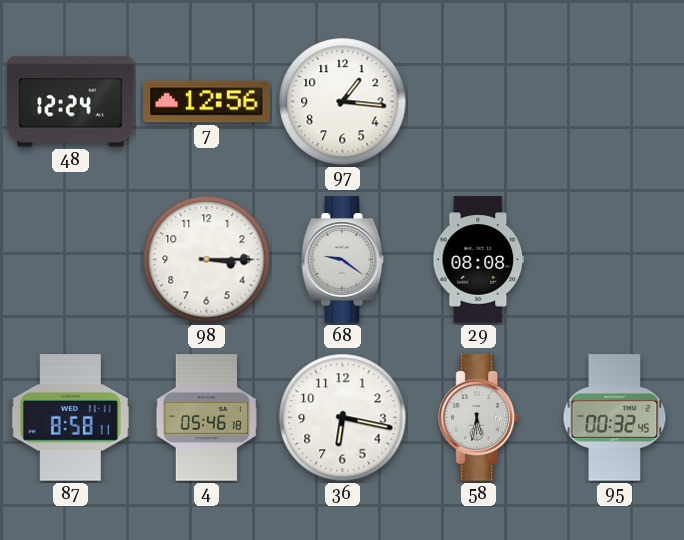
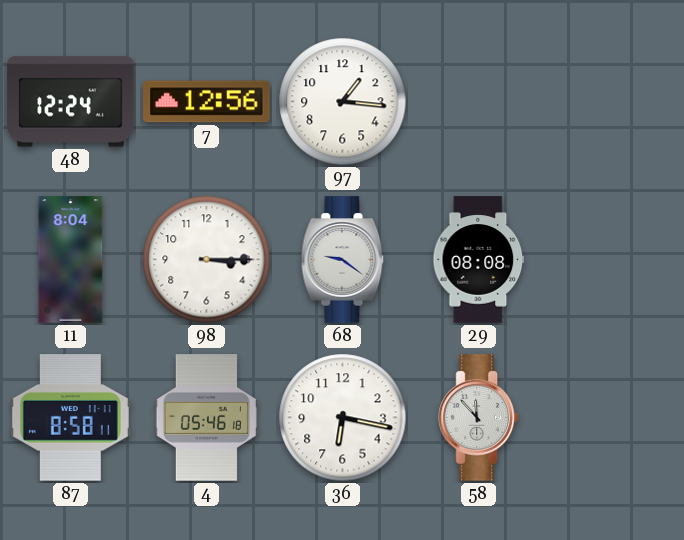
11: none -> 8:04 (71, 260)
58: 5:32 -> 11:53 (478, 418)
95: 00:32 -> none (615, 418)
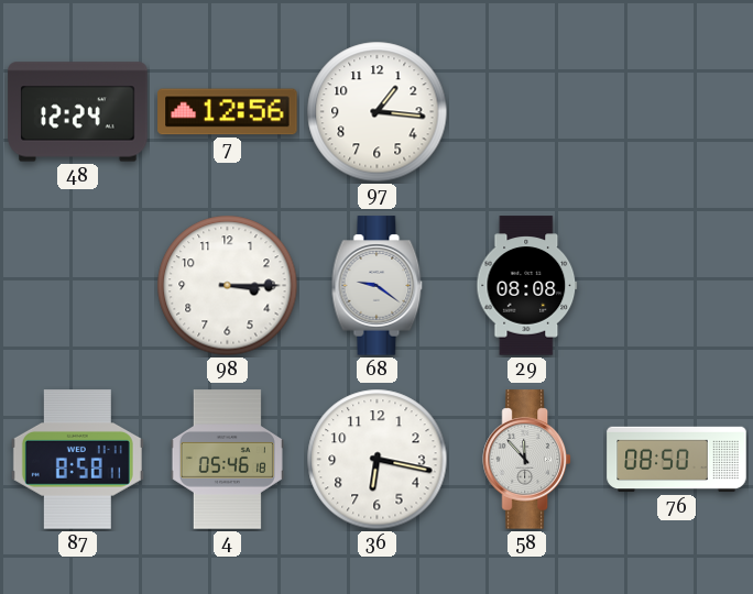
11: 8:04 -> none (71, 260)
76: none -> 08:50 (677, 460)
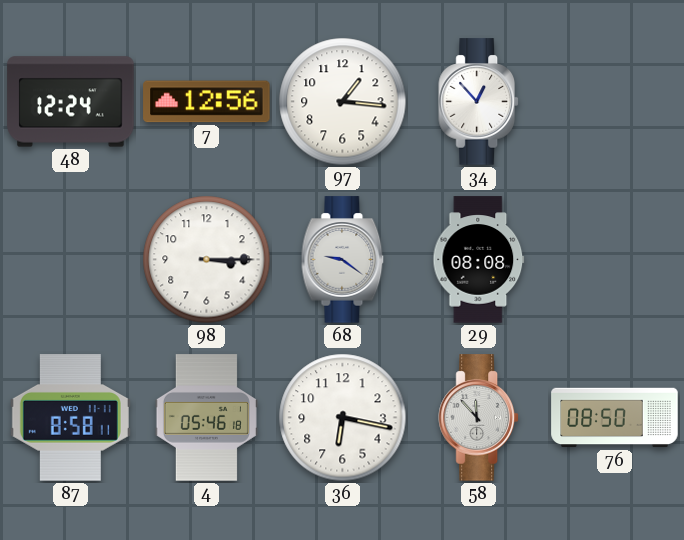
34: none -> 12:53 (478, 102)
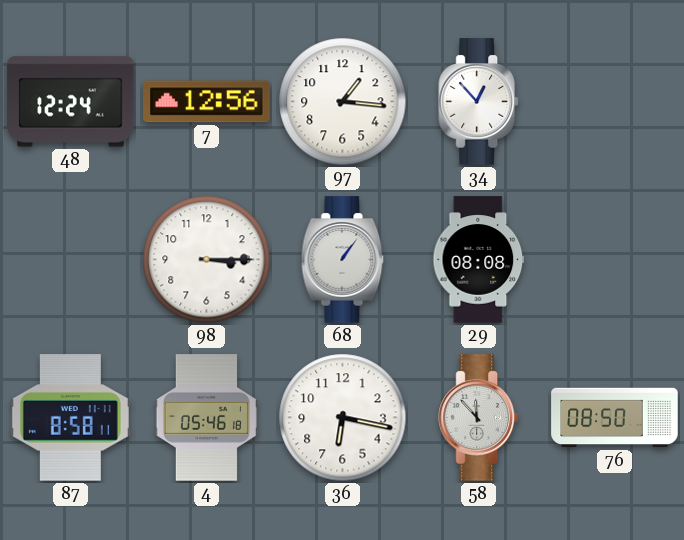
68: 9:21 -> 1:06 (343, 260)
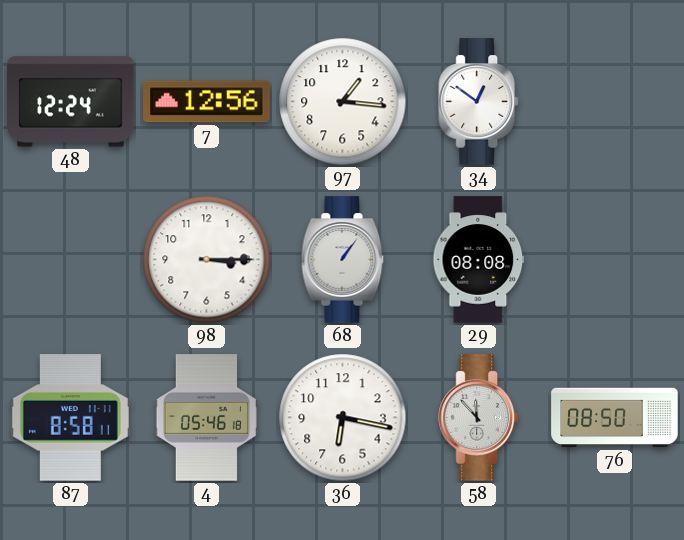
34: 12:53 -> 12:51 (478, 102)
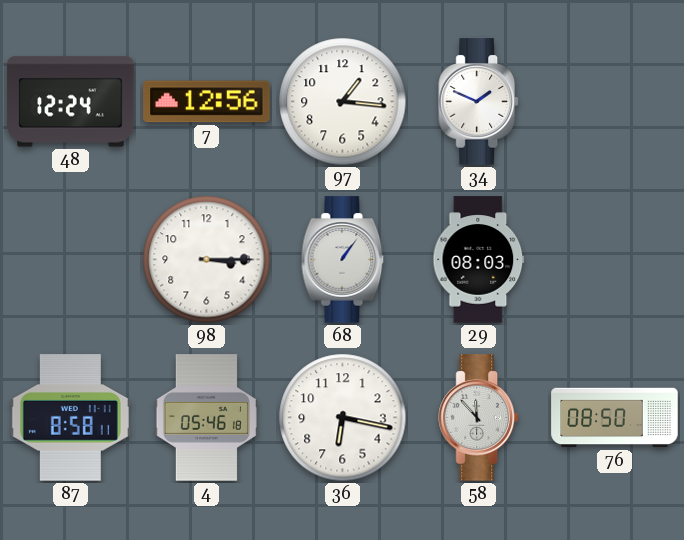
34: 12:51 -> 1:49 (478, 102)
29: 08:08 -> 08:03 (479, 260)
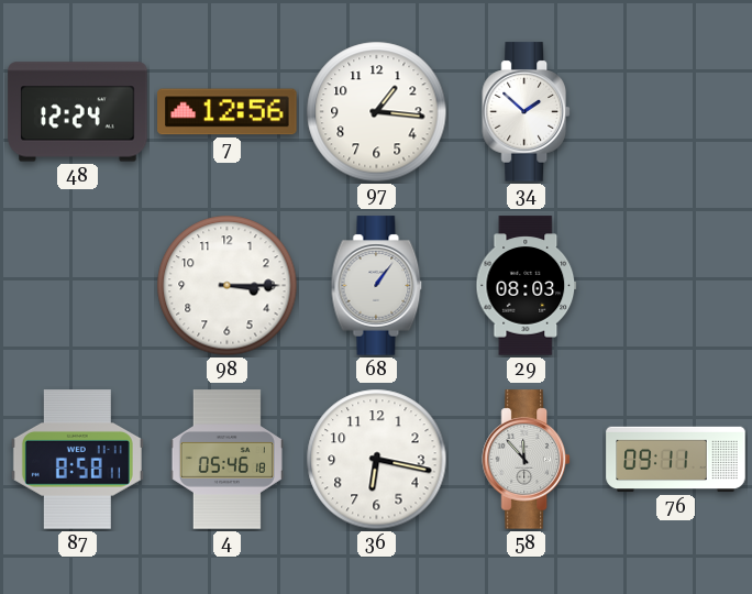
34: 1:49 -> 1:52 (526, 112)
76: 08:50 -> 09:11 (676, 460)
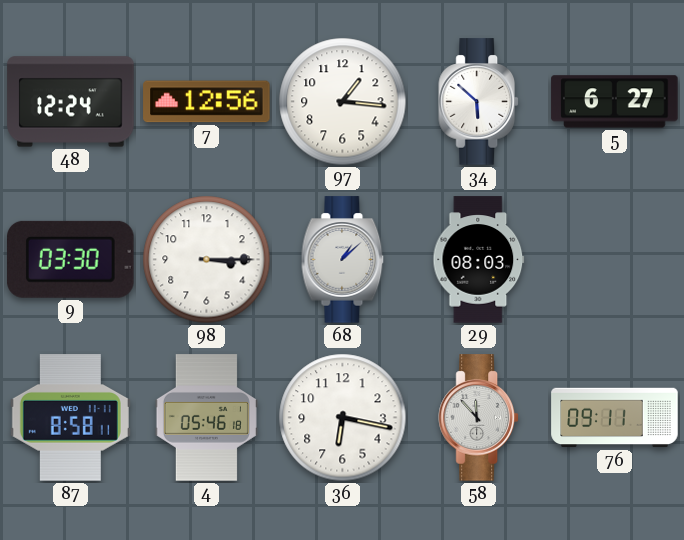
34: 1:52 -> 5:52 (478, 102)
5: none -> 6:27 (615, 102)
9: none -> 03:30 (71, 259)
68: 1:06 -> 1:08 (343, 260)
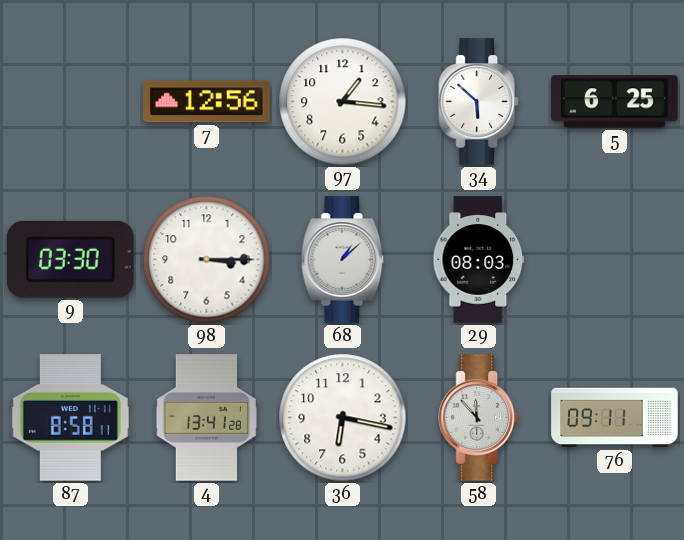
48: 12:24 -> none (71, 102)
5: 6:27 -> 6:25 (615, 102)
4: 05:46 -> 13:41 (206, 418)
